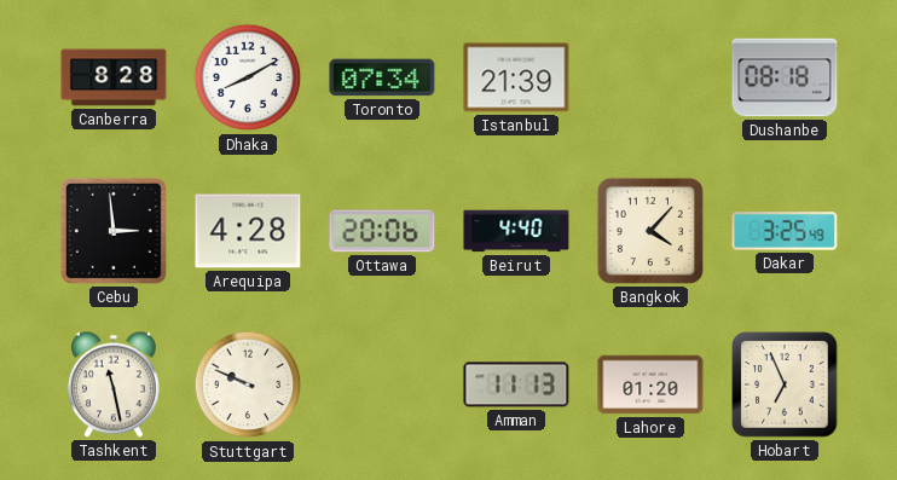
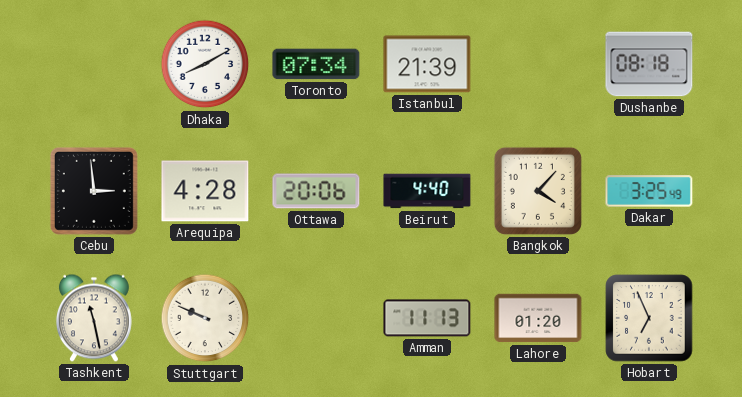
Canberra: 8:28 -> none (114, 77)
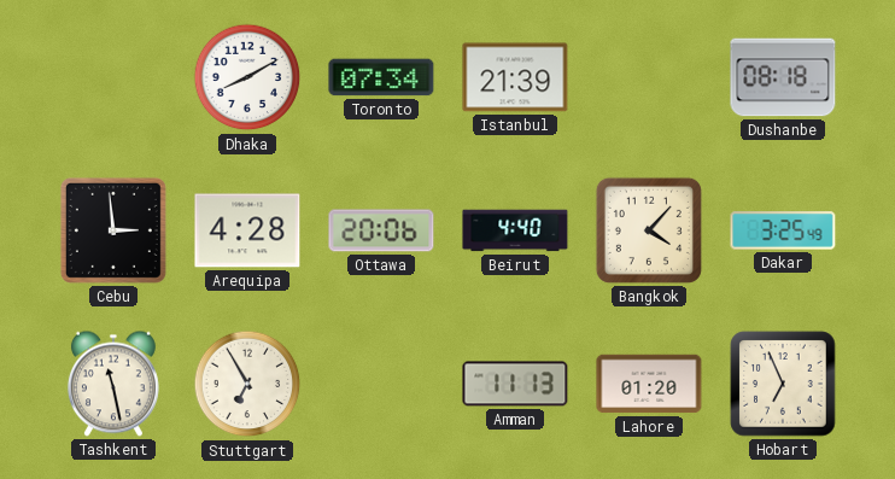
Stuttgart: 9:49 -> 6:55 (247, 384)
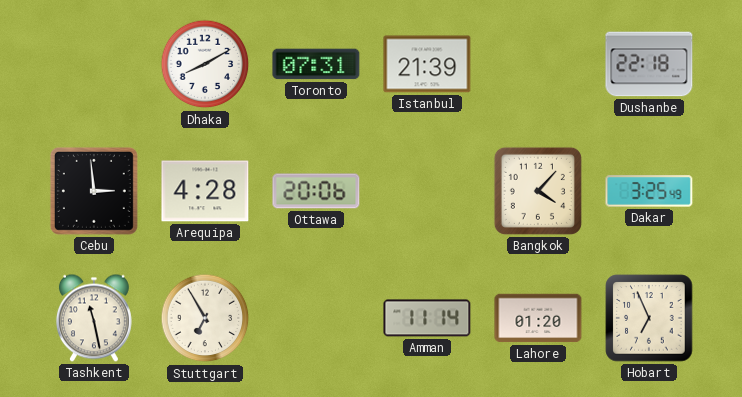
Toronto: 07:34 -> 07:31 (316, 64)
Dushanbe: 08:18 -> 22:18 (649, 64)
Beirut: 4:40 -> none (515, 230)
Amman: 11:13 -> 11:14 (427, 318)
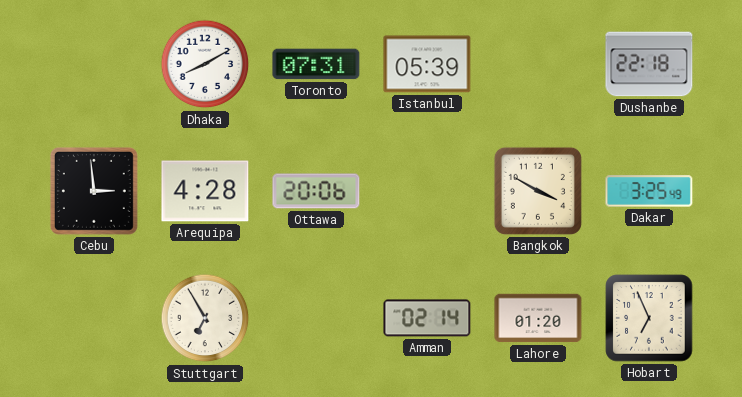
Istanbul: 21:39 -> 05:39 (427, 64)
Bangkok: 4:07 -> 3:50 (538, 191)
Tashkent: 11:28 -> none (94, 318)
Amman: 11:14 -> 02:14 (427, 318)
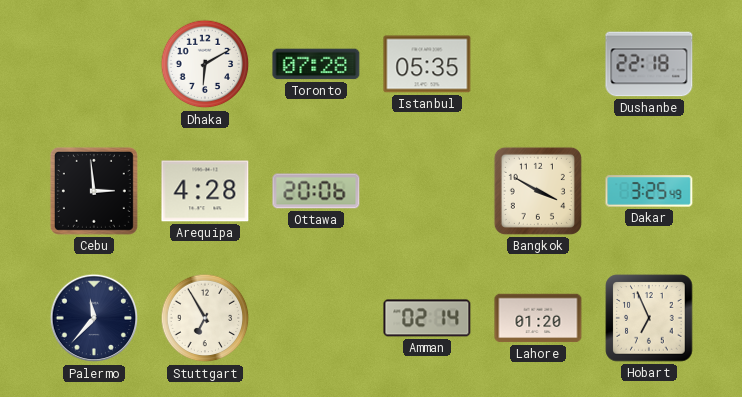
Dhaka: 8:10 -> 6:10 (205, 64)
Toronto: 07:31 -> 07:28 (316, 64)
Istanbul: 05:39 -> 05:35 (427, 64)
Palermo: none -> 11:37 (94, 318)
